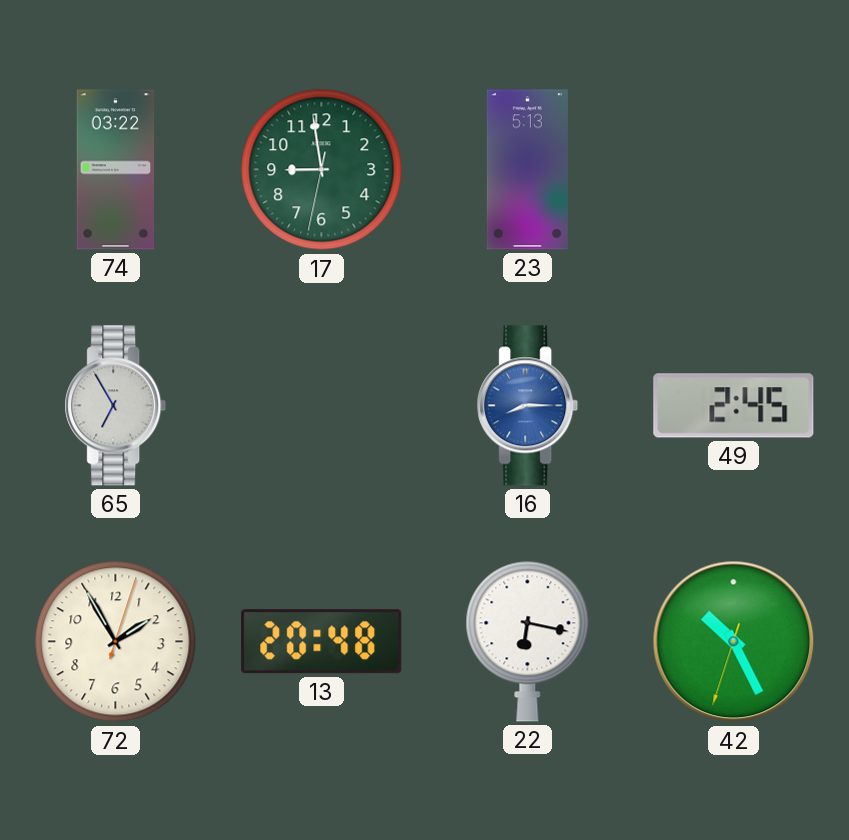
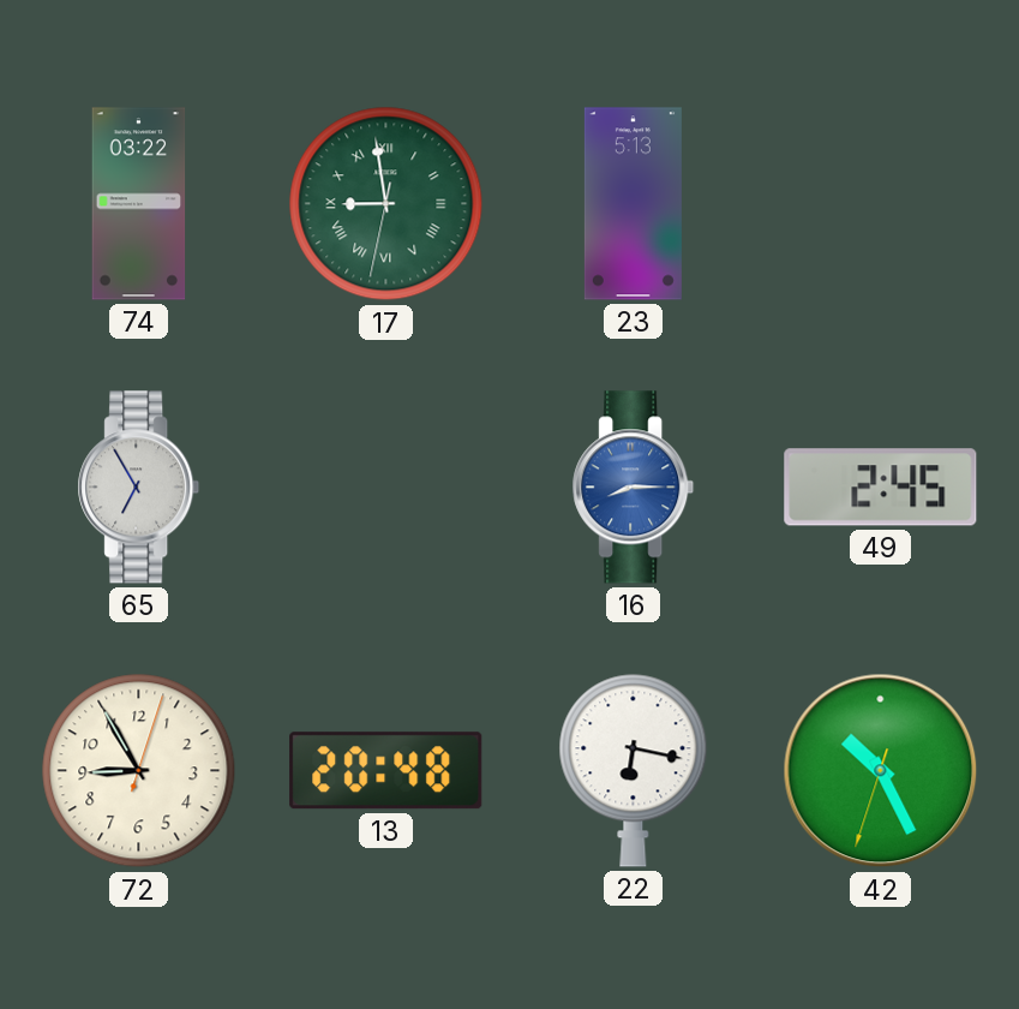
17 numerals: Arabic -> Roman (386, 204)
72: 1:55 -> 8:55 (139, 771)
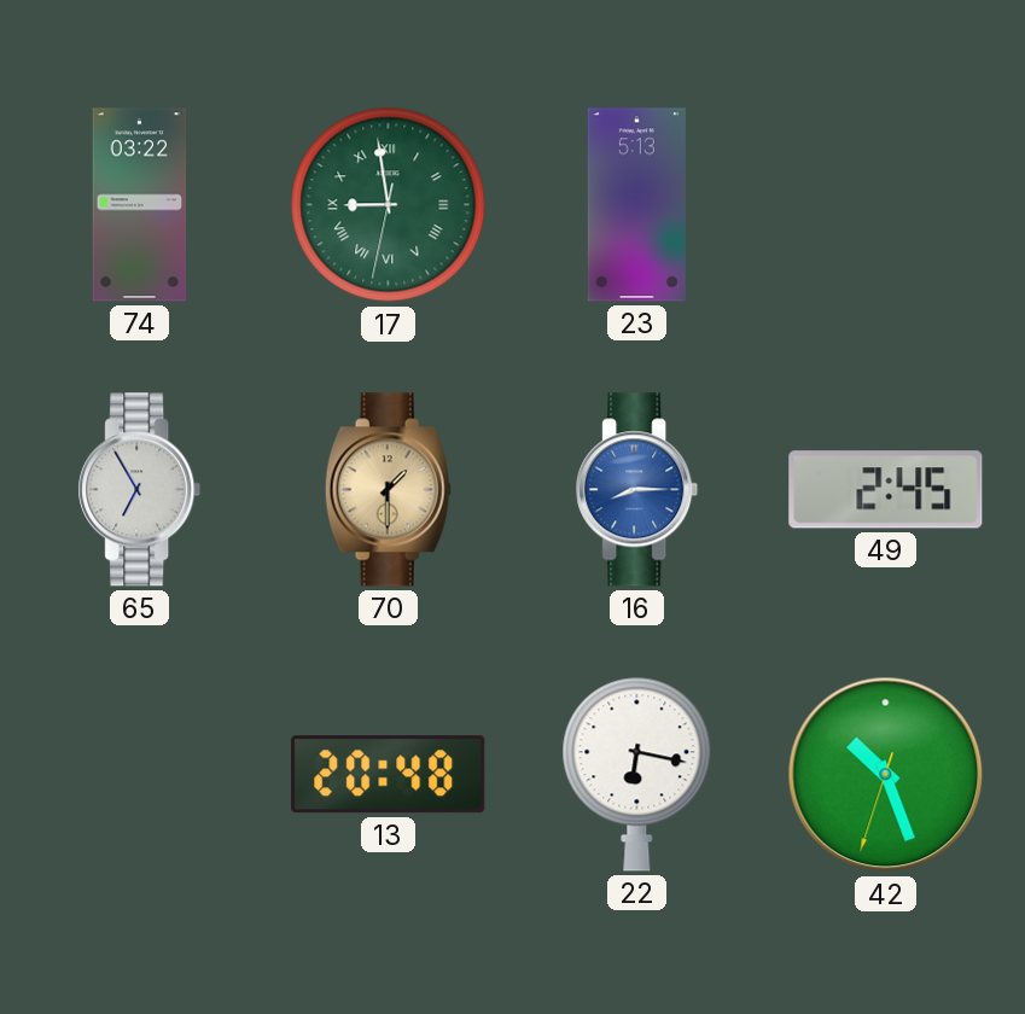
70: none -> 1:30 (388, 490)
72: 8:55 -> none (139, 771)
42: 10:25 -> 10:26 (886, 775)
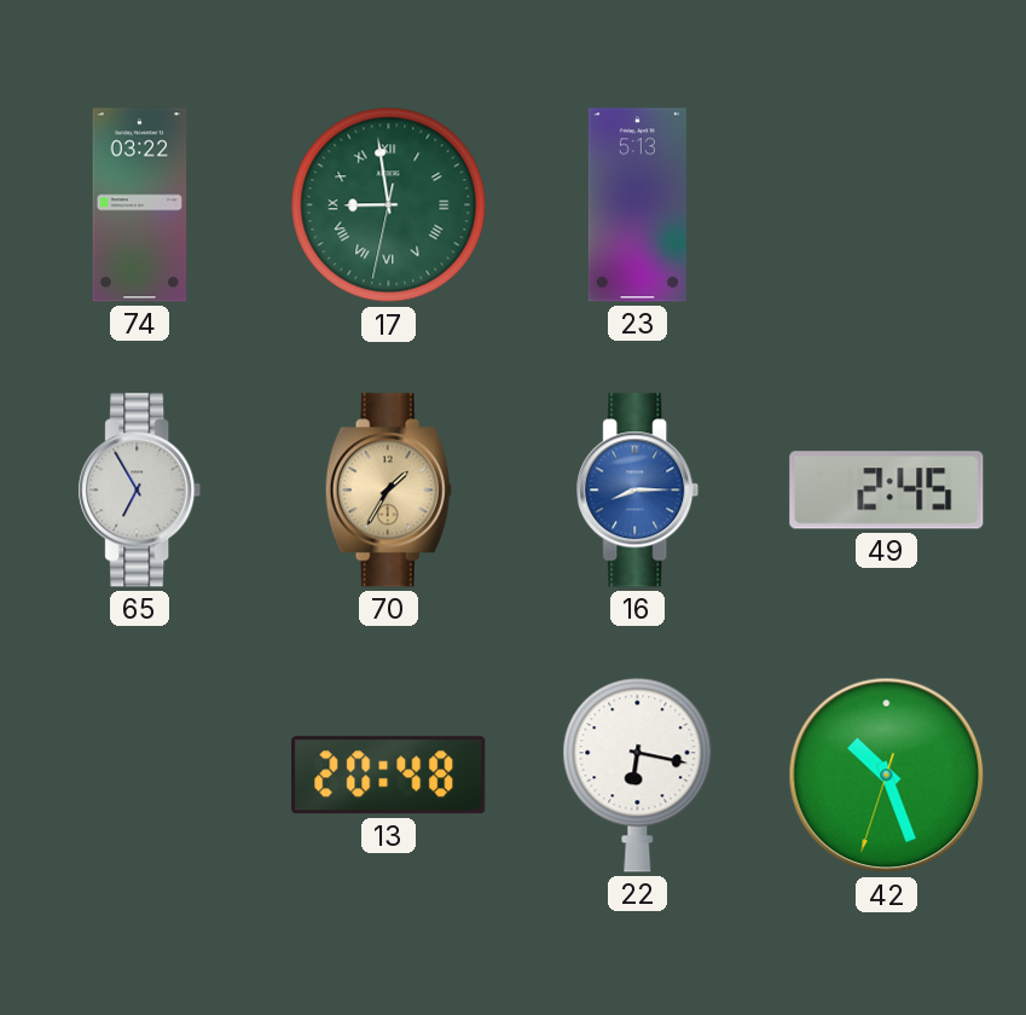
70: 1:30 -> 1:35 (388, 491)
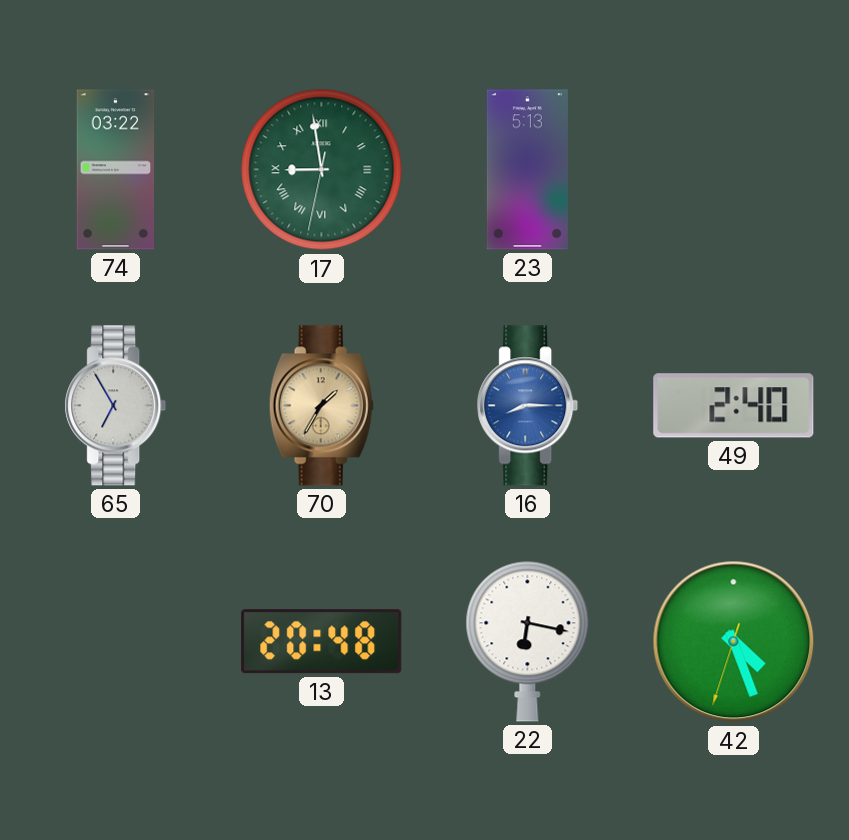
49: 2:45 -> 2:40 (734, 406)
42: 10:26 -> 4:26 (734, 642)
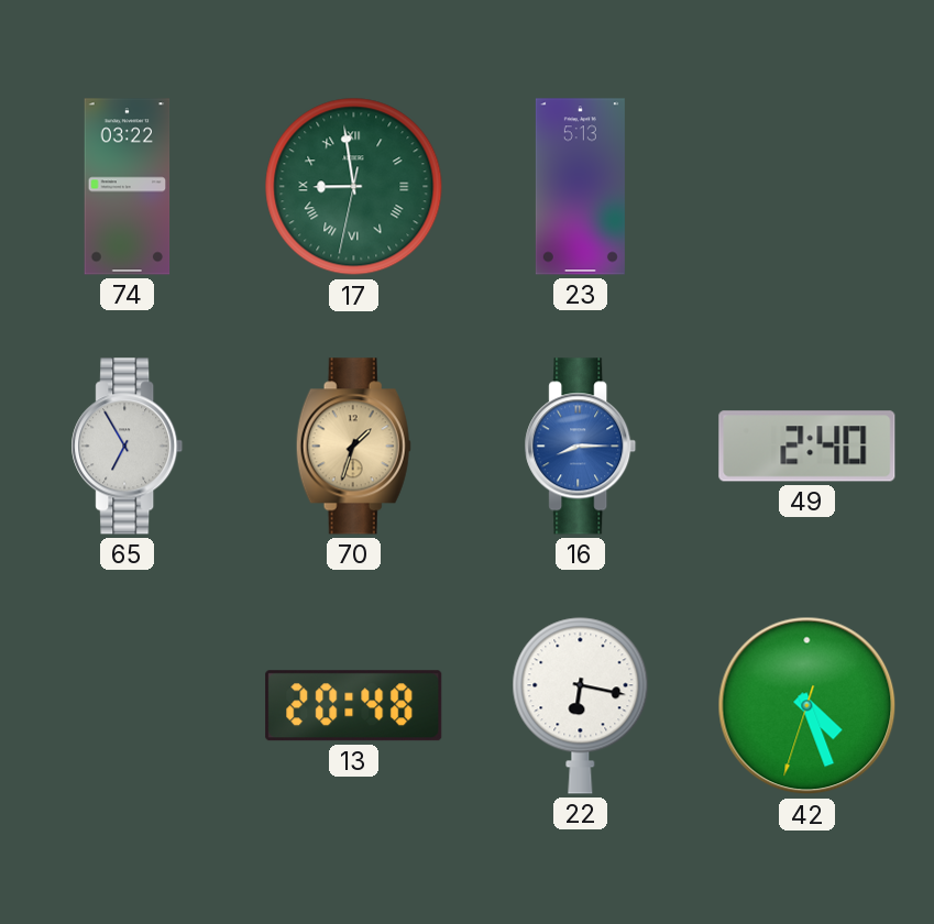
70: 1:35 -> 1:33 (353, 447)
